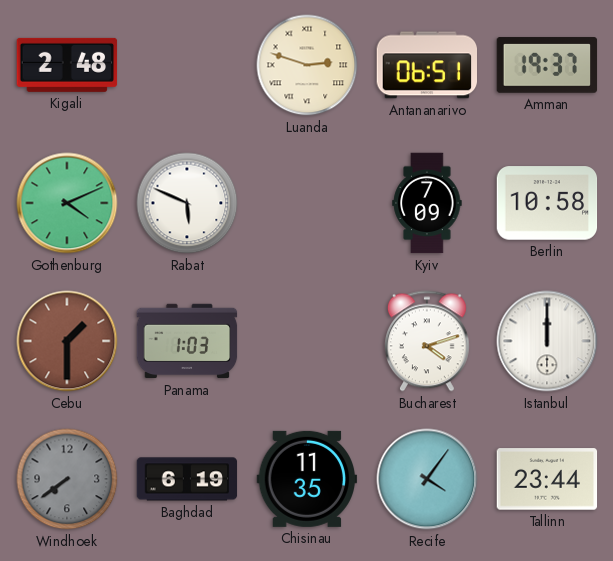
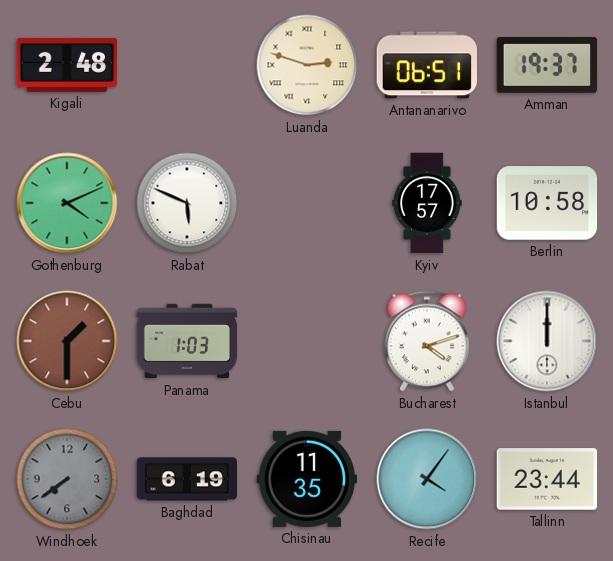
Kyiv: 7:09 -> 17:57 (427, 203)
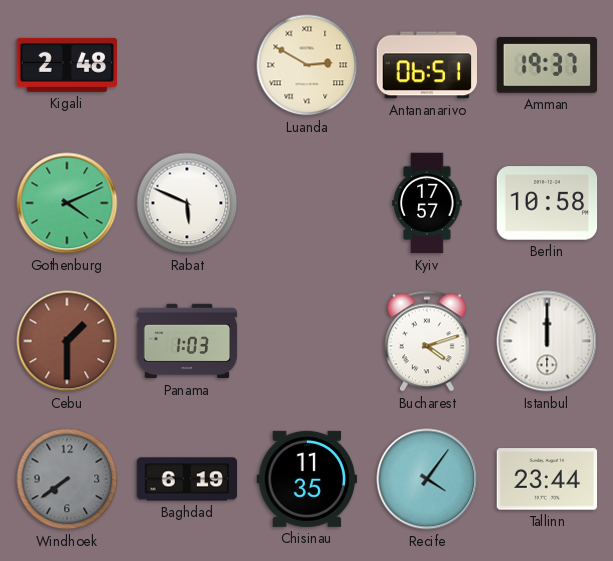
Luanda: 2:48 -> 2:50 (307, 65)
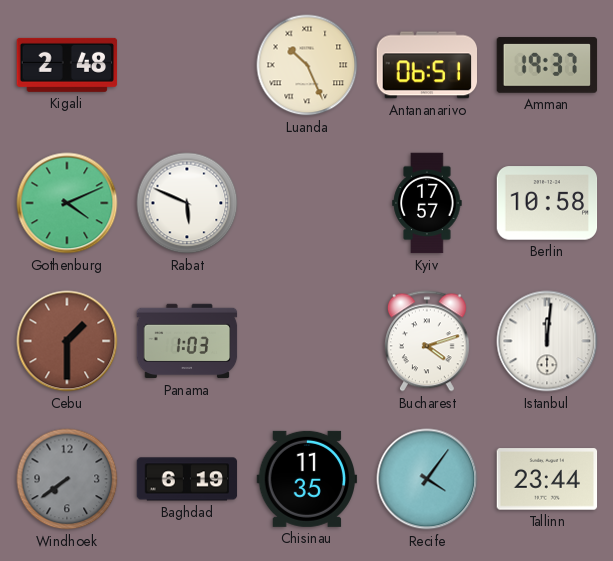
Luanda: 2:50 -> 10:26 (307, 65)
Istanbul: 12:00 -> 12:01 (547, 341)
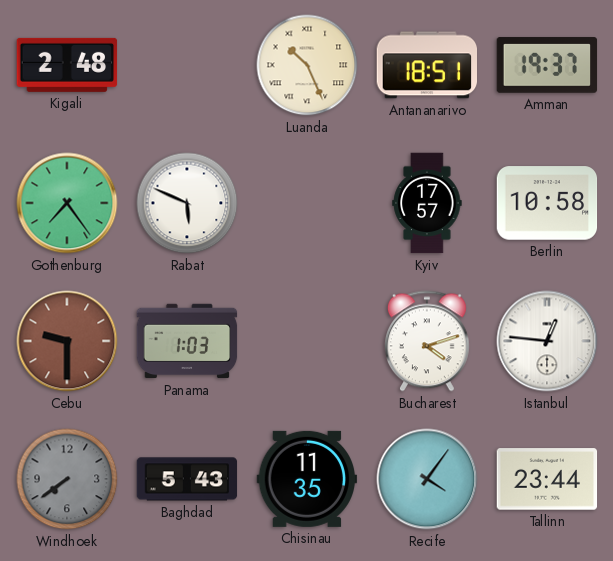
Antananarivo: 06:51 -> 18:51 (426, 65)
Gothenburg: 4:11 -> 7:24 (67, 203)
Cebu: 1:30 -> 9:30 (67, 341)
Istanbul: 12:01 -> 12:46 (547, 341)
Baghdad: 6:19 -> 5:43 (187, 479)
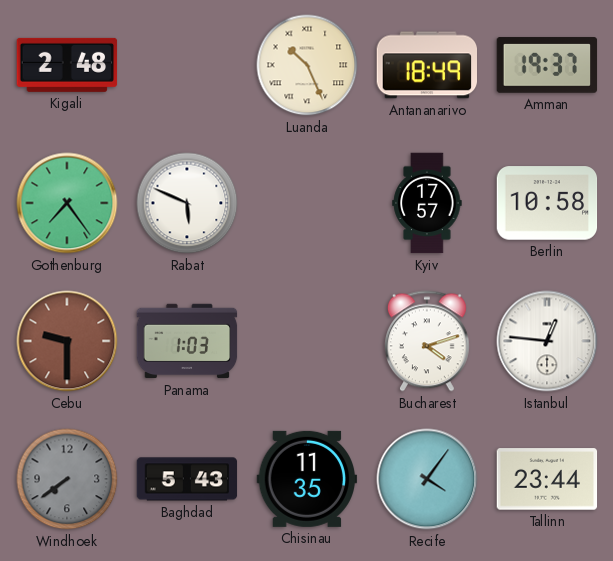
Antananarivo: 18:51 -> 18:49 (426, 65)
